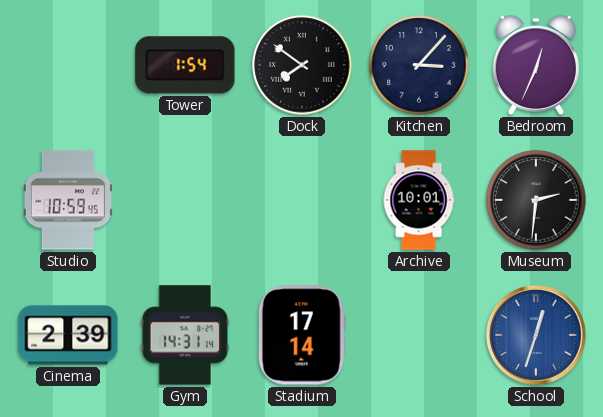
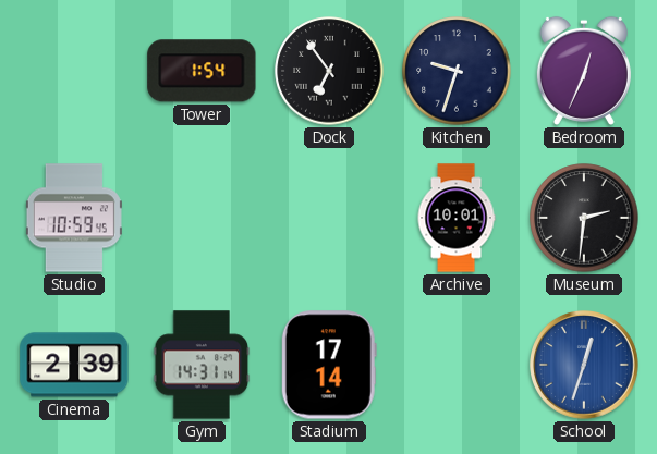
Dock: 7:51 -> 6:54 (329, 71)
Kitchen: 3:07 -> 9:33 (457, 71)
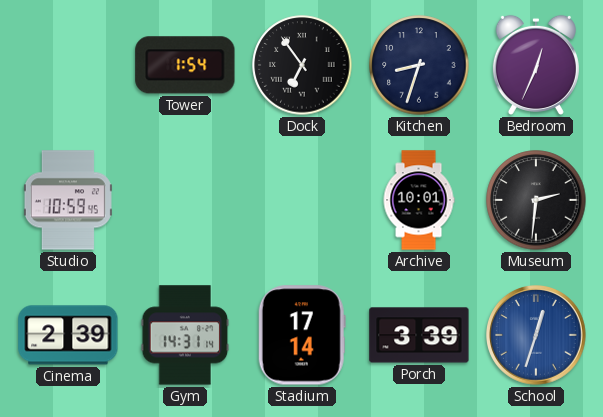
Kitchen: 9:33 -> 8:33 (419, 65)
Porch: none -> 3:39 (419, 335)
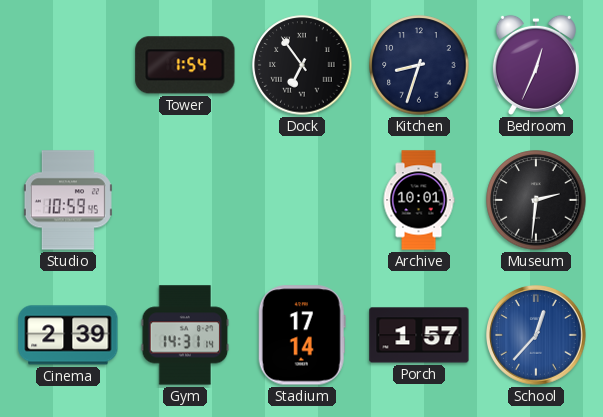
Porch: 3:39 -> 1:57 (419, 335)
School: 12:33 -> 12:37 (537, 336)
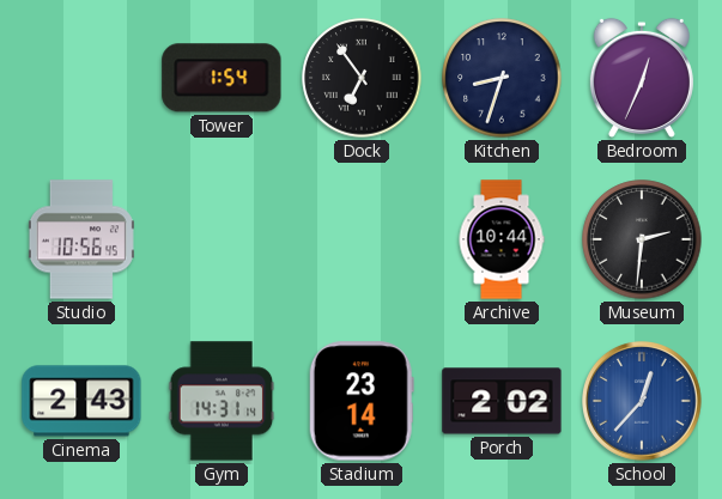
Studio: 10:59 -> 10:56 (81, 239)
Archive: 10:01 -> 10:44 (502, 239)
Cinema: 2:39 -> 2:43 (81, 401)
Stadium: 17:14 -> 23:14 (362, 401)
Porch: 1:57 -> 2:02 (502, 401)
